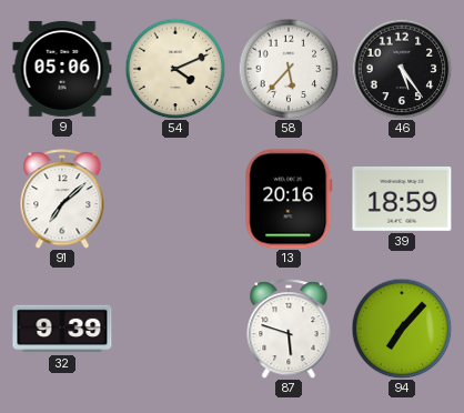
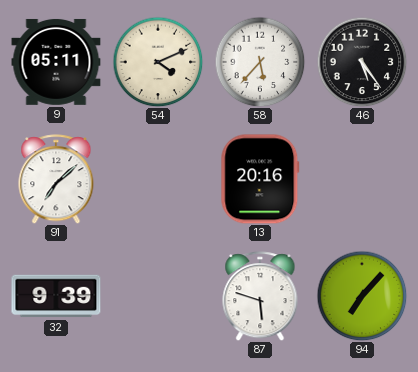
9: 05:06 -> 05:11 (56, 62)
39: 18:59 -> none (402, 199)
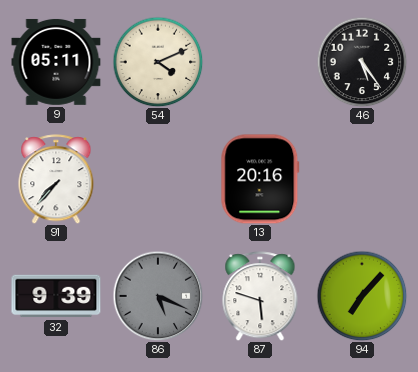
58: 5:37 -> none (260, 62)
91: 7:08 -> 7:37 (56, 179)
86: none -> 5:19 (158, 296)
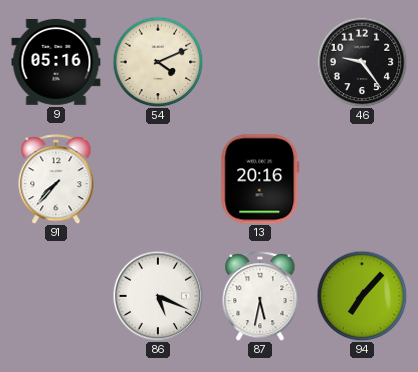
9: 05:11 -> 05:16 (56, 62)
46: 5:24 -> 9:24 (362, 62)
32: 9:39 -> none (56, 296)
86 dial: grey -> white (158, 296)
87: 5:48 -> 5:32 (260, 296)
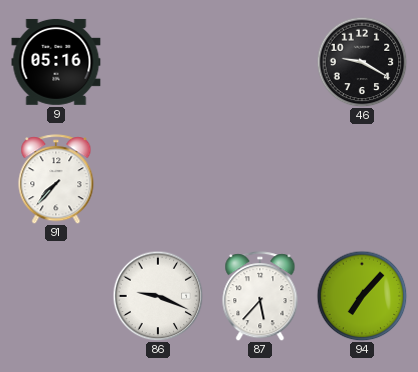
54: 4:11 -> none (158, 62)
46: 9:24 -> 9:20 (362, 62)
13: 20:16 -> none (260, 179)
86: 5:19 -> 9:19 (158, 296)
87: 5:32 -> 5:37 (260, 296)
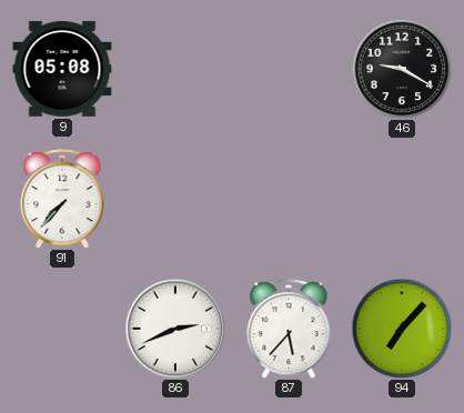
9: 05:16 -> 05:08 (62, 69)
86: 9:19 -> 2:41 (175, 329)
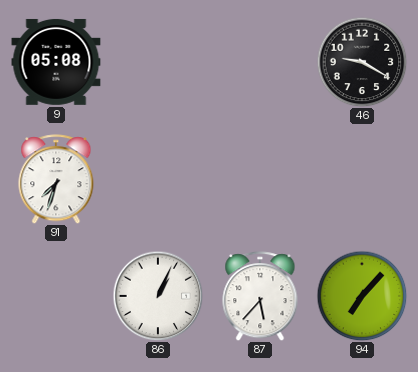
91: 7:37 -> 7:33 (56, 179)
86: 2:41 -> 1:04 (158, 296)
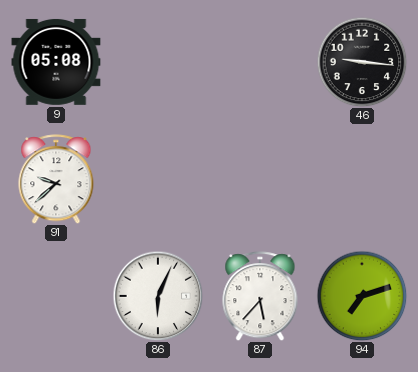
46: 9:20 -> 9:16 (362, 62)
91: 7:33 -> 9:38 (56, 179)
86: 1:04 -> 6:04 (158, 296)
94: 7:07 -> 7:12 (362, 296)
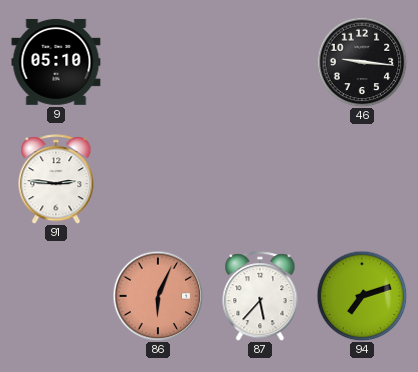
9: 05:08 -> 05:10 (56, 62)
91: 9:38 -> 2:46 (56, 179)
86 dial: white -> salmon (158, 296)
